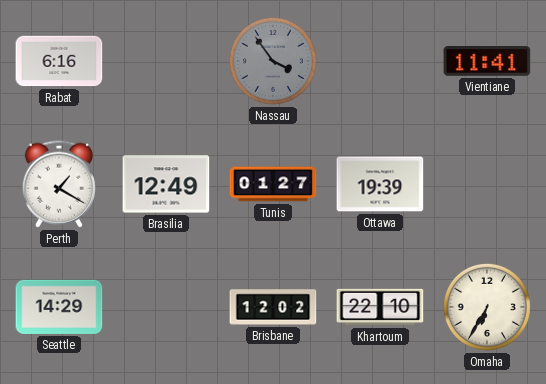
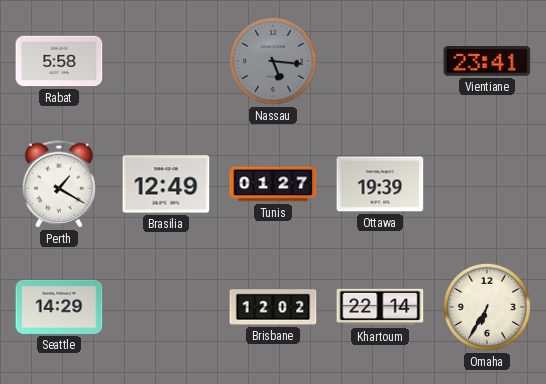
Rabat: 6:16 -> 5:58 (59, 61)
Nassau: 3:54 -> 5:16 (273, 61)
Vientiane: 11:41 -> 23:41 (487, 61)
Khartoum: 22:10 -> 22:14 (380, 307)
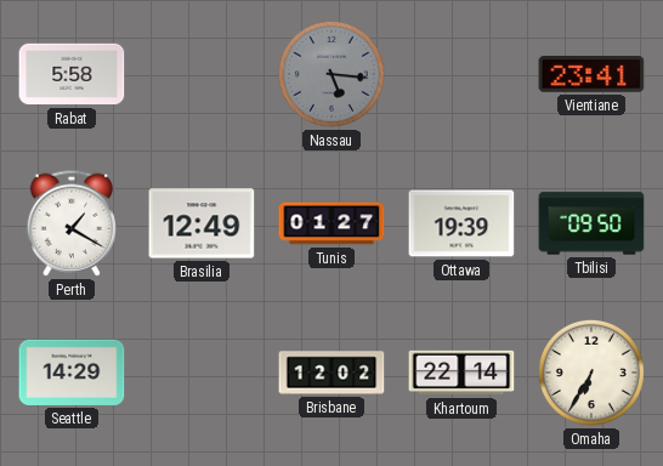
Tbilisi: none -> 09:50 (591, 223)
